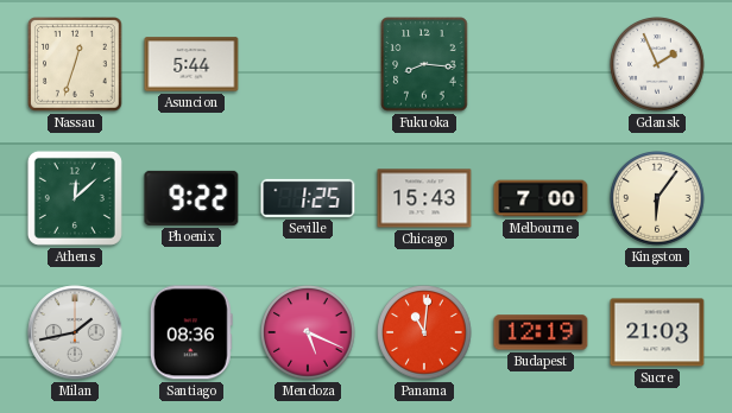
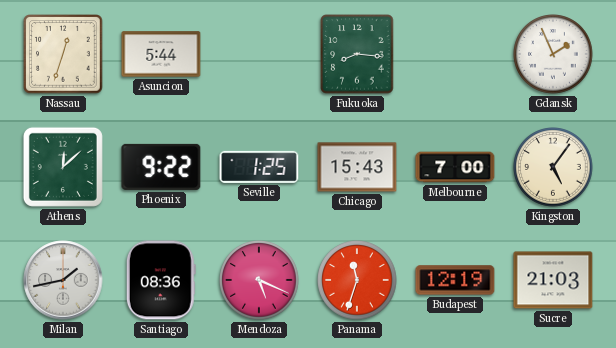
Kingston: 6:06 -> 5:06 (553, 167)
Panama: 11:01 -> 11:33 (357, 280)
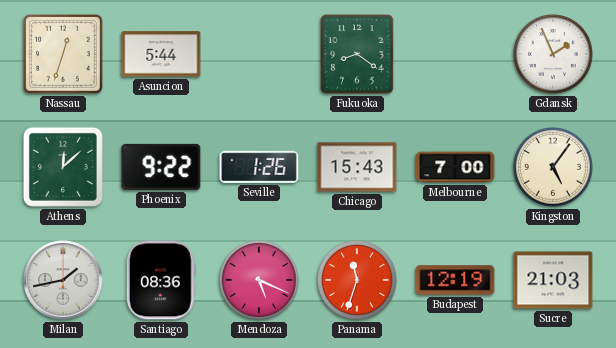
Fukuoka: 8:16 -> 8:21 (357, 54)
Seville: 1:25 -> 1:26 (259, 167)
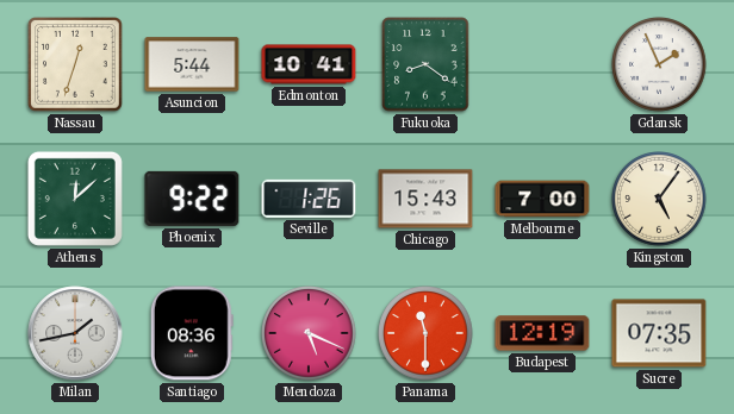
Edmonton: none -> 10:41 (309, 64)
Panama: 11:33 -> 11:30 (425, 333)
Sucre: 21:03 -> 07:35 (659, 333)
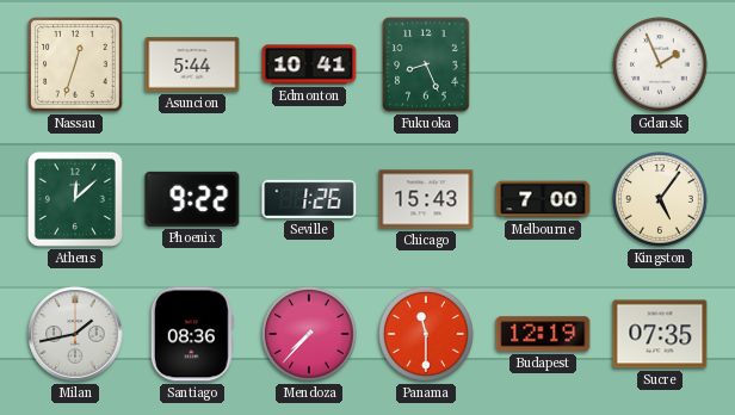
Fukuoka: 8:21 -> 8:26 (426, 64)
Mendoza: 5:19 -> 7:37 (309, 334)
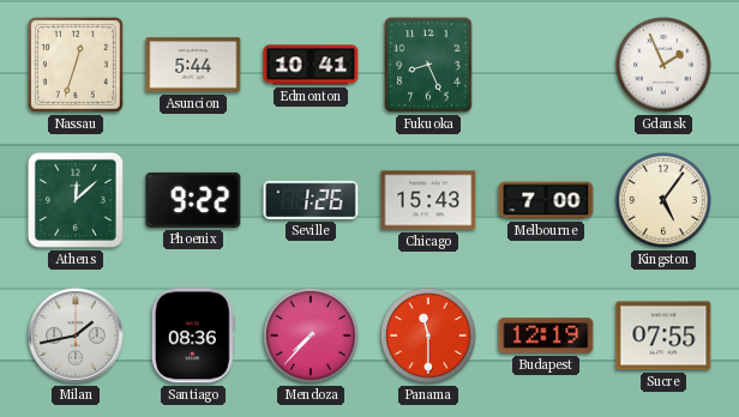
Sucre: 07:35 -> 07:55 (663, 336)
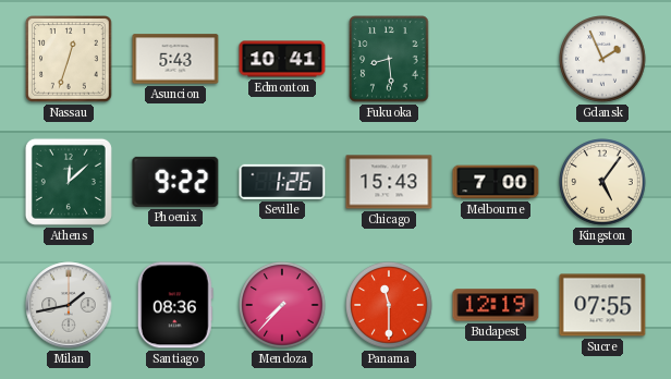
Asuncion: 5:44 -> 5:43 (175, 59)
Fukuoka: 8:26 -> 8:29 (389, 59)
